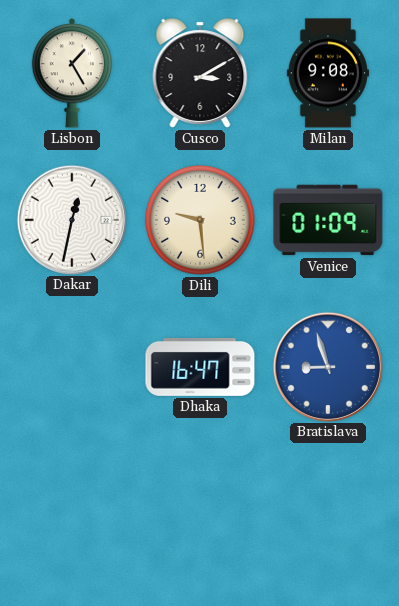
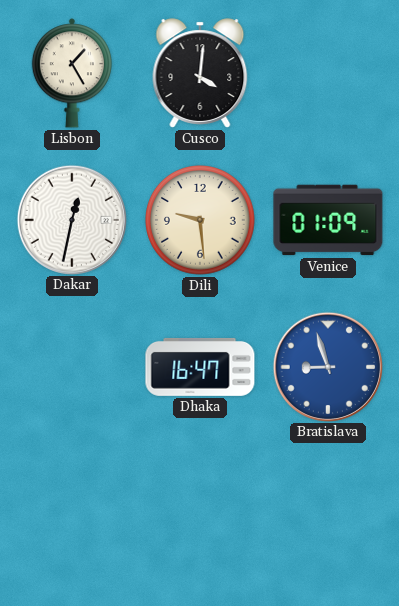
Cusco: 3:10 -> 4:01 (200, 73)
Milan: 9:08 -> none (328, 73)
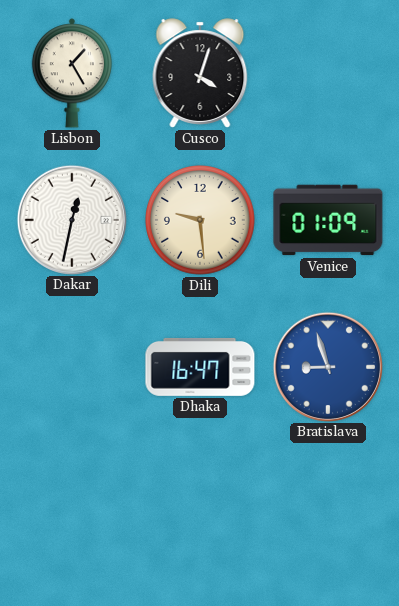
Cusco: 4:01 -> 4:03 (200, 73)
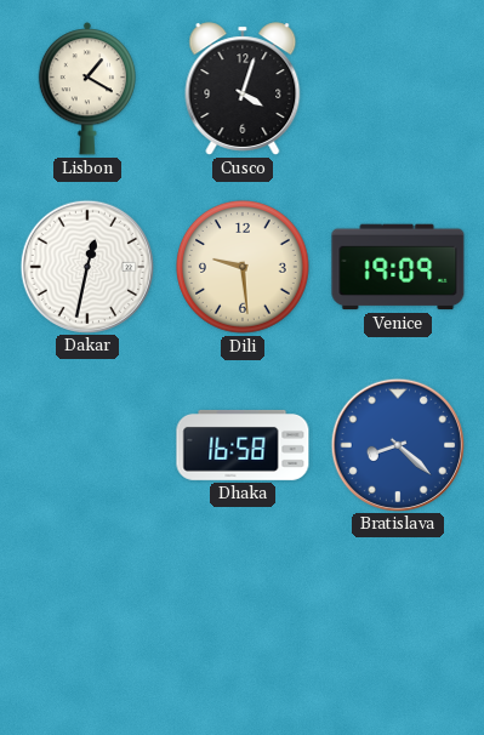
Lisbon: 1:25 -> 1:20 (86, 89)
Venice: 01:09 -> 19:09 (398, 267)
Dhaka: 16:47 -> 16:58 (243, 445)
Bratislava: 8:57 -> 8:22 (397, 444)
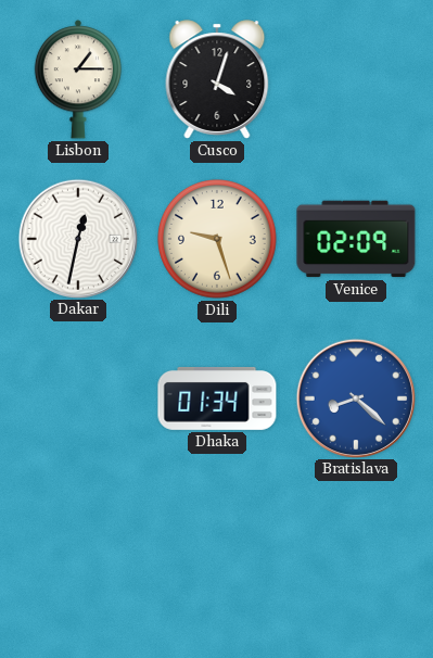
Lisbon: 1:20 -> 1:15 (77, 79)
Dili: 9:29 -> 9:27 (218, 240)
Venice: 19:09 -> 02:09 (356, 239)
Dhaka: 16:58 -> 01:34 (217, 398)
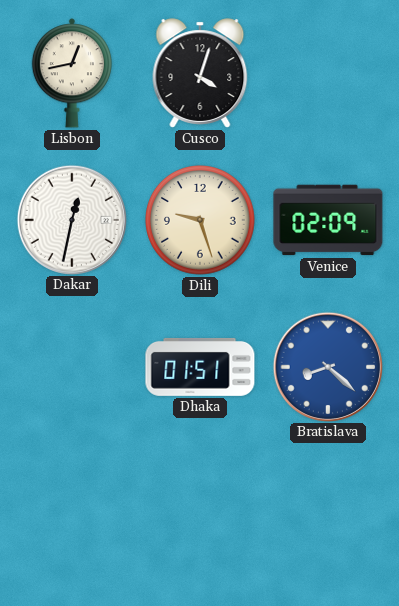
Lisbon: 1:15 -> 12:43 (71, 73)
Dhaka: 01:34 -> 01:51 (200, 367)
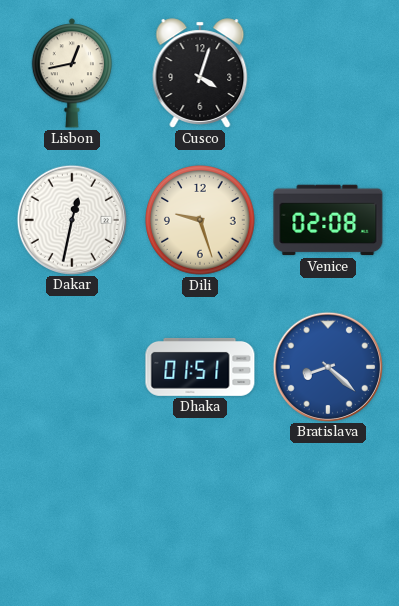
Venice: 02:09 -> 02:08 (328, 220)
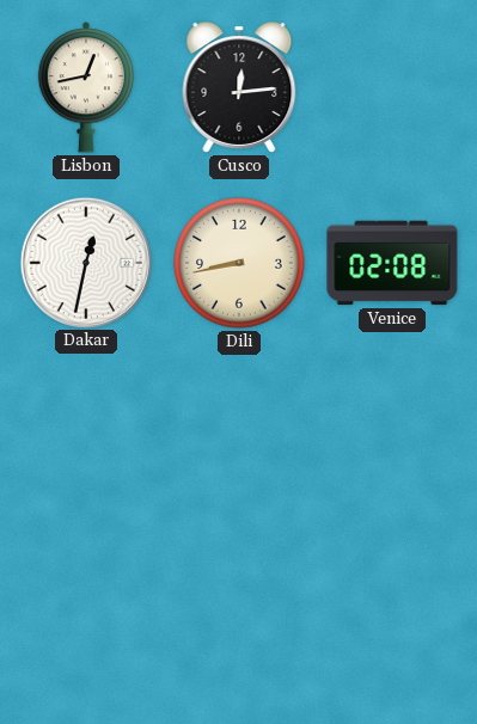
Cusco: 4:03 -> 12:14 (239, 87)
Dili: 9:27 -> 8:43 (240, 264)
Dhaka: 01:51 -> none (200, 367)
Bratislava: 8:22 -> none (327, 366)
